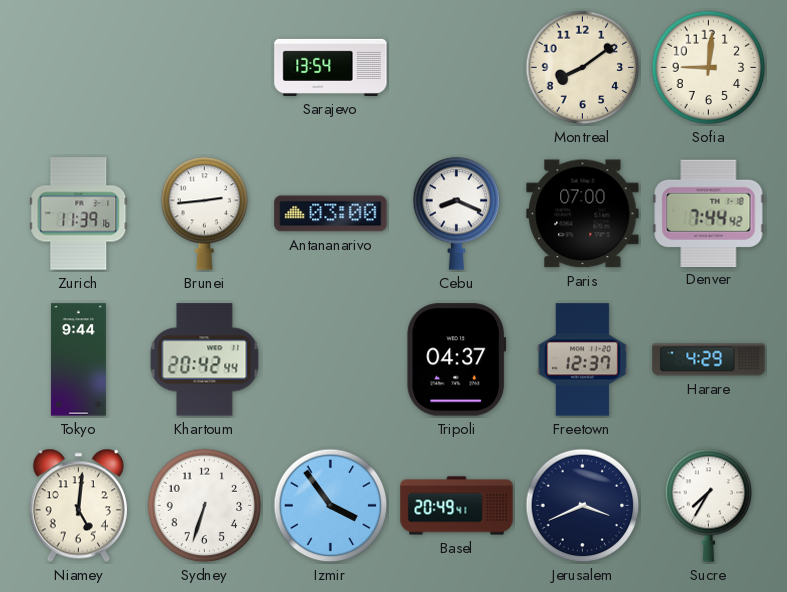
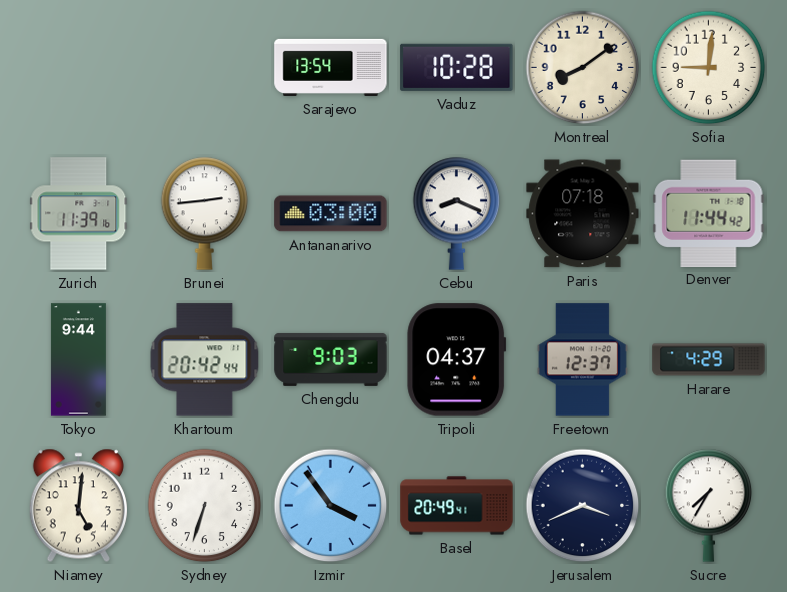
Vaduz: none -> 10:28 (457, 67)
Paris: 07:00 -> 07:18 (583, 214)
Denver: 7:44 -> 11:44 (709, 213)
Chengdu: none -> 9:03 (331, 359)
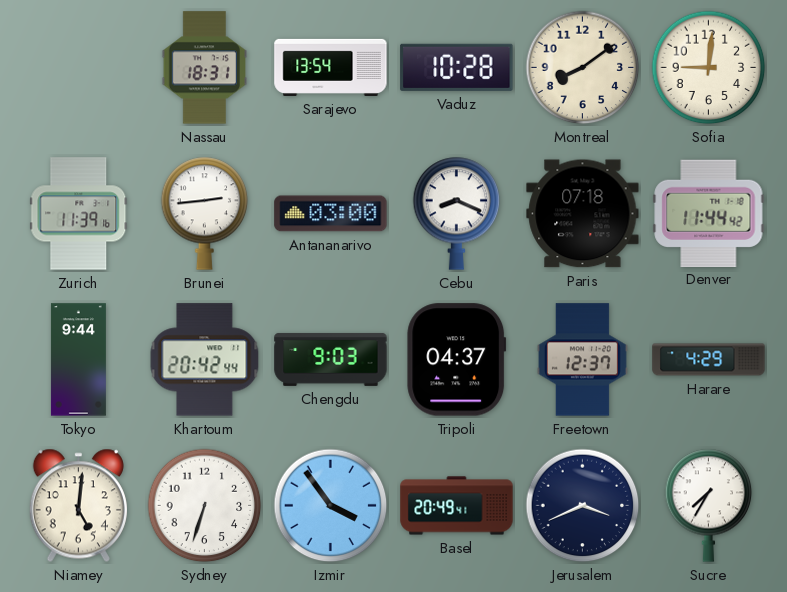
Nassau: none -> 18:31 (204, 68)
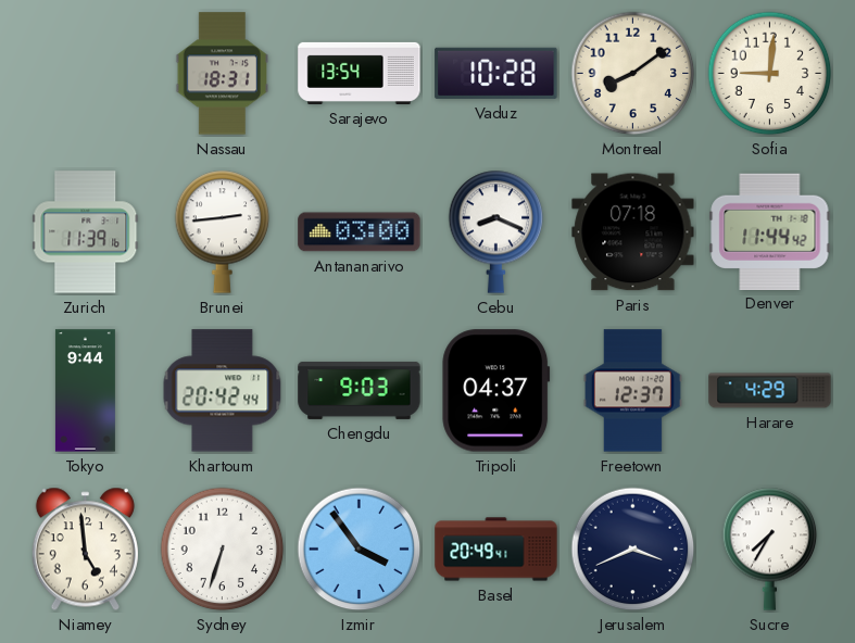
Niamey: 5:01 -> 4:59 (85, 550)
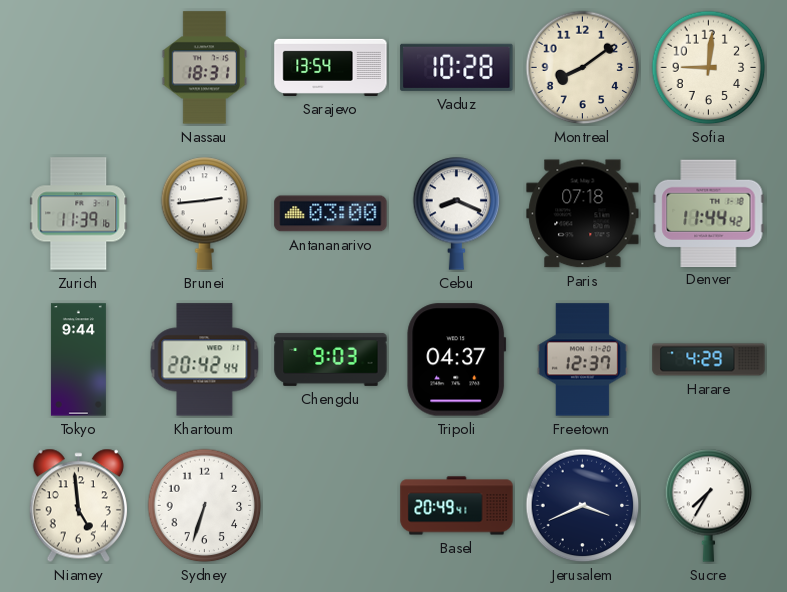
Izmir: 3:54 -> none (360, 550)
